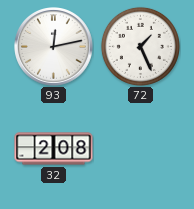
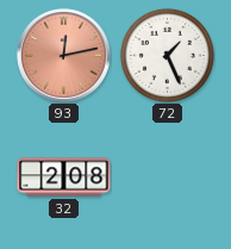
93 dial: white -> salmon (64, 56)
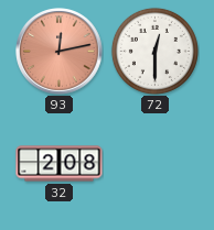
72: 1:26 -> 12:30 (154, 51)
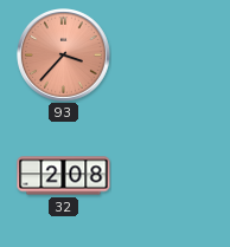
93: 12:13 -> 3:37 (64, 56)
72: 12:30 -> none (154, 51)
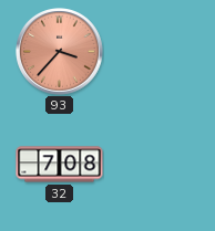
32: 2:08 -> 7:08 (60, 165)
